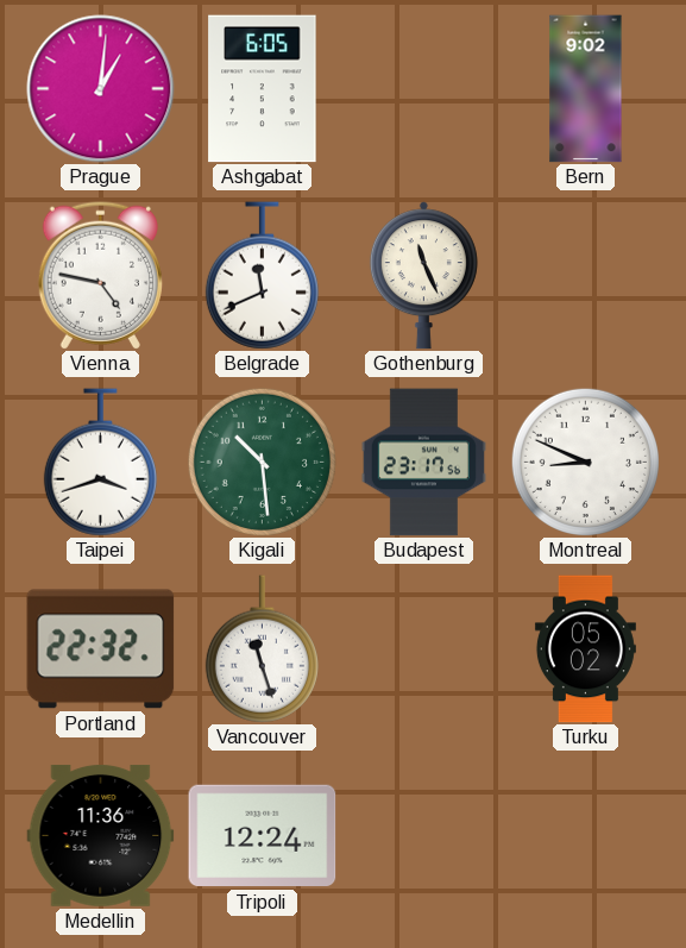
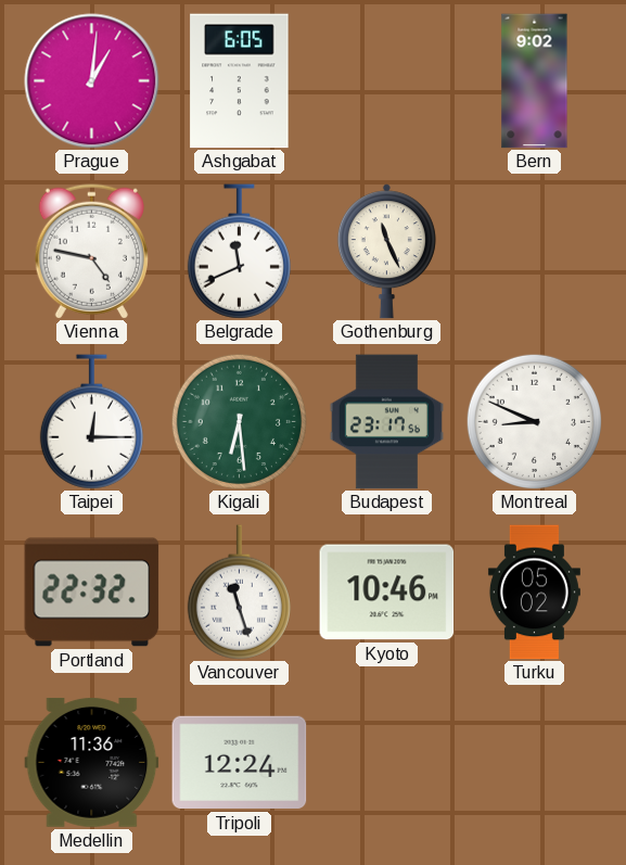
Taipei: 3:42 -> 12:15 (91, 422)
Kigali: 10:29 -> 6:29 (239, 421)
Kyoto: none -> 10:46 (387, 593)
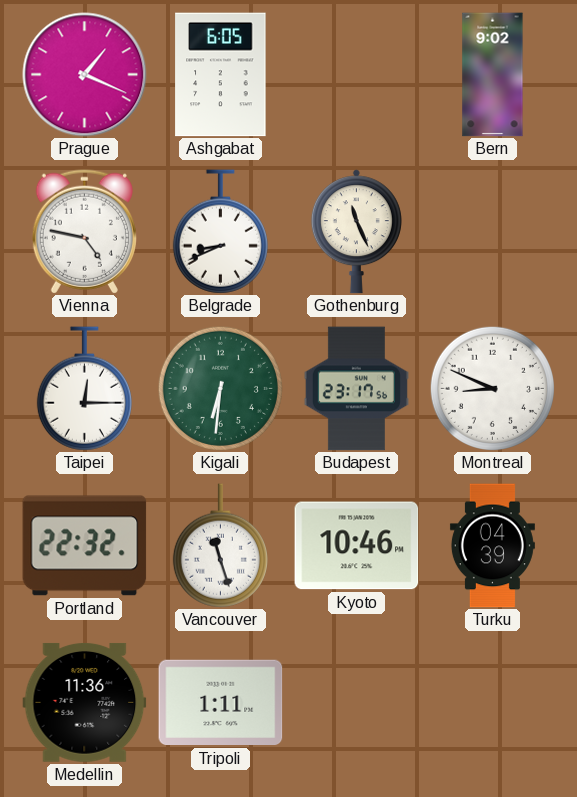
Prague: 1:01 -> 1:19 (85, 75)
Belgrade: 11:41 -> 8:41 (220, 232)
Kigali: 6:29 -> 6:31 (220, 388)
Turku: 05:02 -> 04:39 (492, 546)
Tripoli: 12:24 -> 1:11 (221, 703)
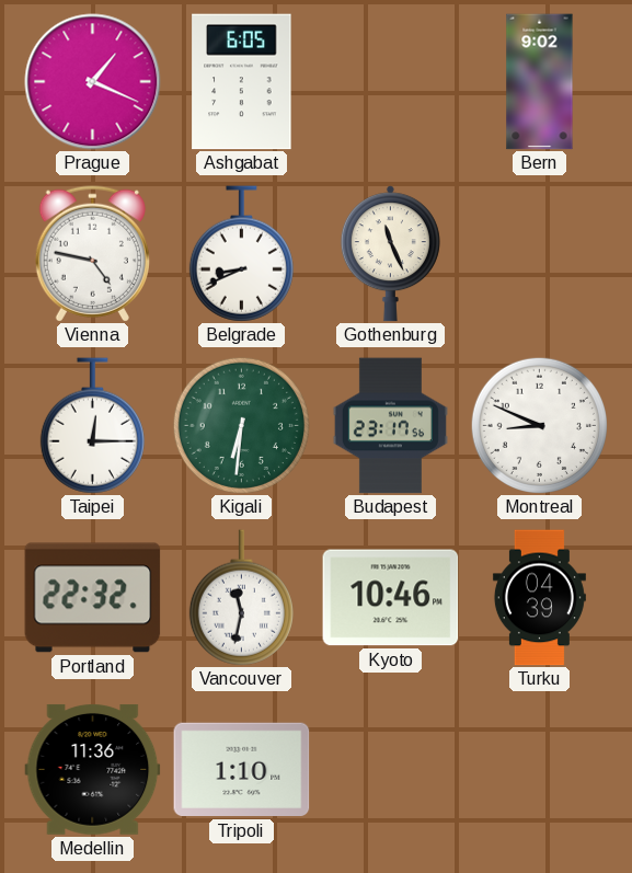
Vancouver: 11:27 -> 11:32 (241, 598)
Tripoli: 1:11 -> 1:10 (242, 770)
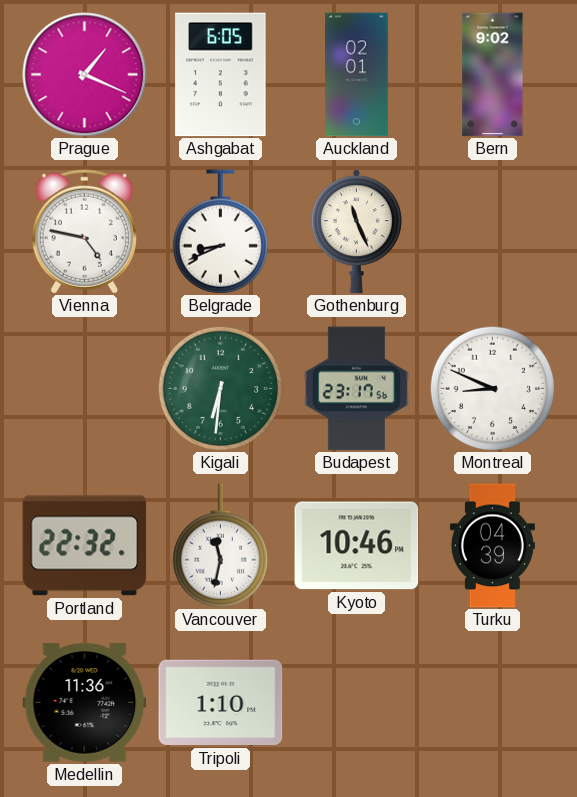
Auckland: none -> 02:01 (357, 75)
Taipei: 12:15 -> none (92, 426)
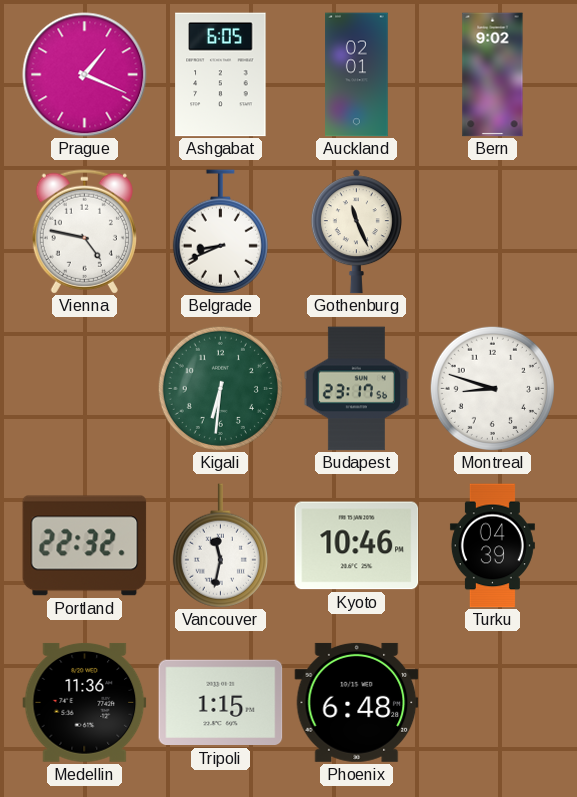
Montreal: 8:49 -> 8:48 (492, 388)
Tripoli: 1:10 -> 1:15 (221, 703)
Phoenix: none -> 6:48 (357, 702)
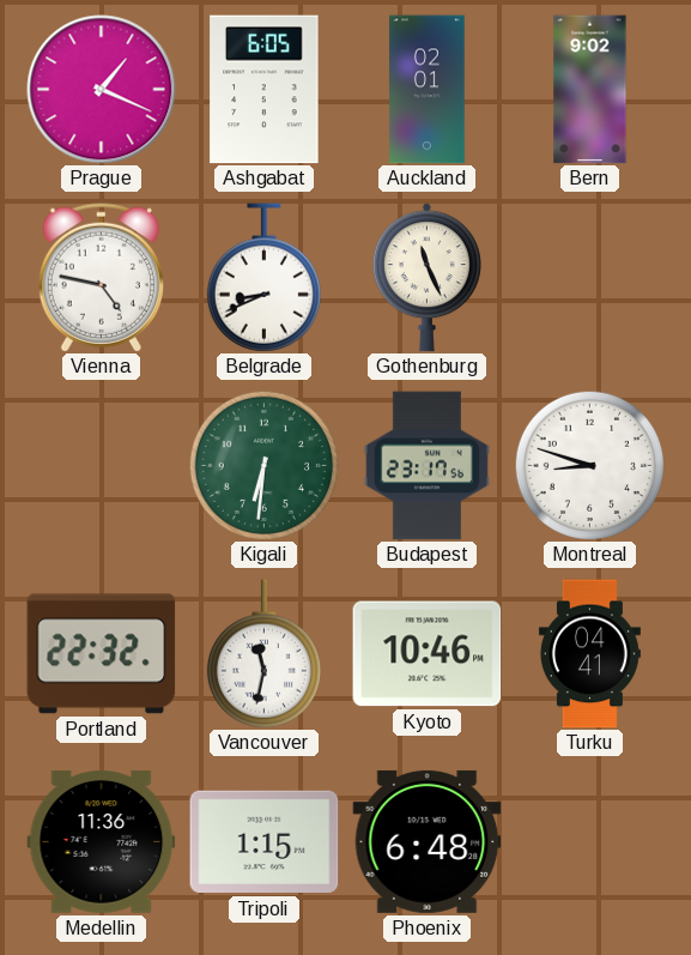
Turku: 04:39 -> 04:41 (589, 654)
